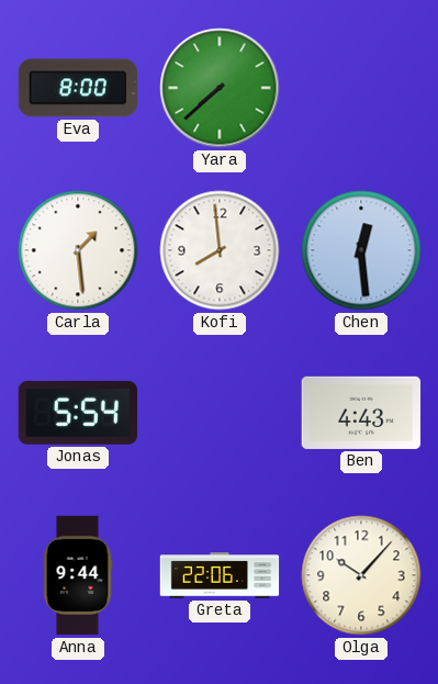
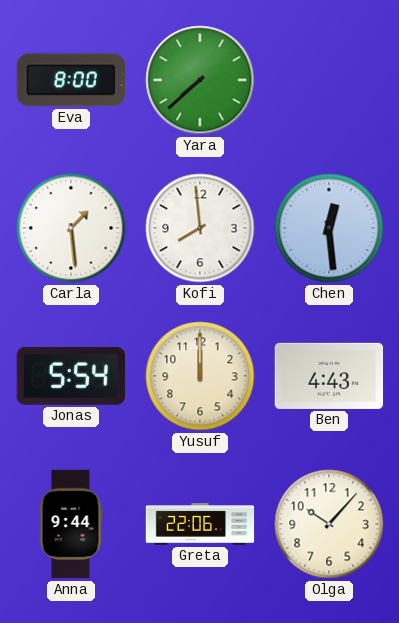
Yusuf: none -> 12:00 (200, 376)
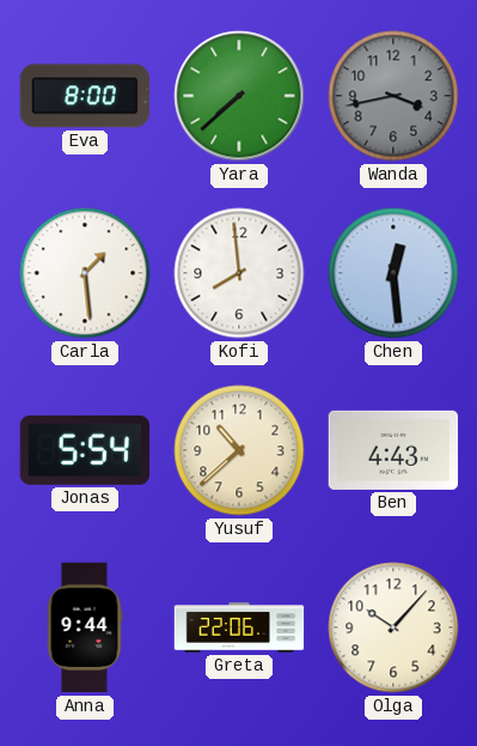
Wanda: none -> 3:43 (393, 96)
Yusuf: 12:00 -> 10:38 (239, 450)
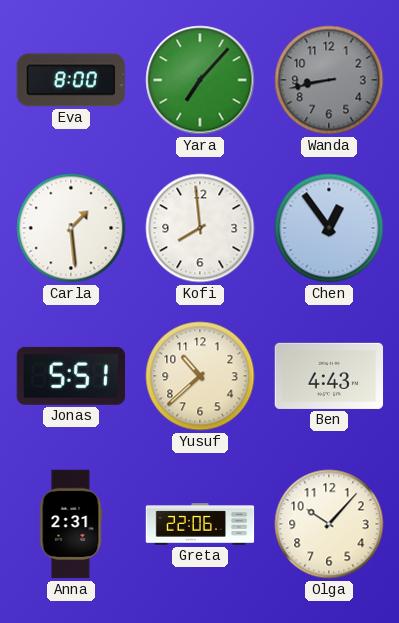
Yara: 7:38 -> 7:07 (200, 80)
Wanda: 3:43 -> 8:43 (329, 80)
Chen: 12:29 -> 12:54 (329, 228)
Jonas: 5:54 -> 5:51 (70, 376)
Anna: 9:44 -> 2:31 (71, 524)
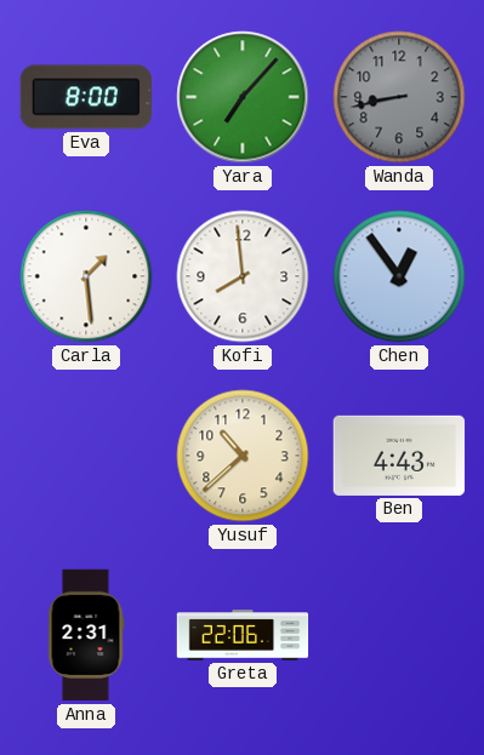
Jonas: 5:51 -> none (70, 376)
Olga: 10:07 -> none (329, 524)
